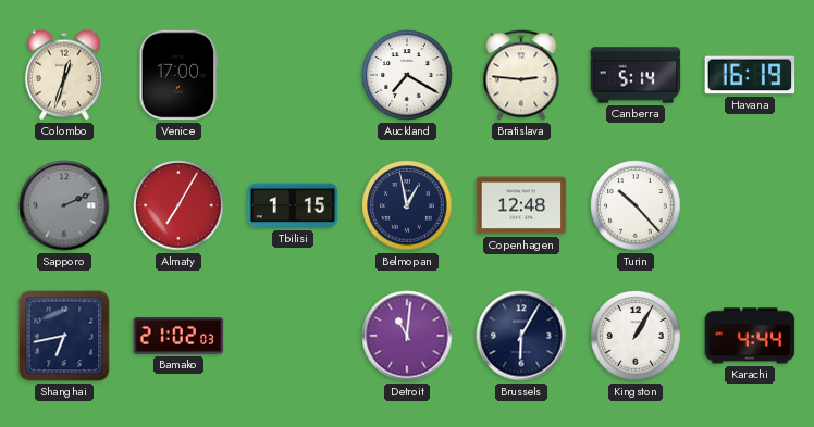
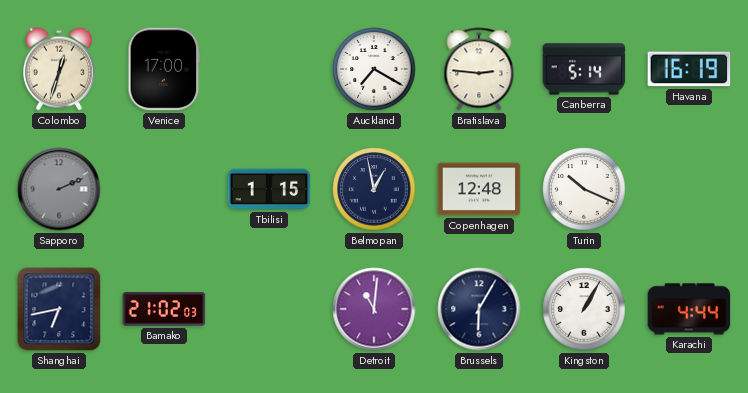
Almaty: 7:05 -> none (178, 205)
Turin: 10:23 -> 10:19 (584, 189)
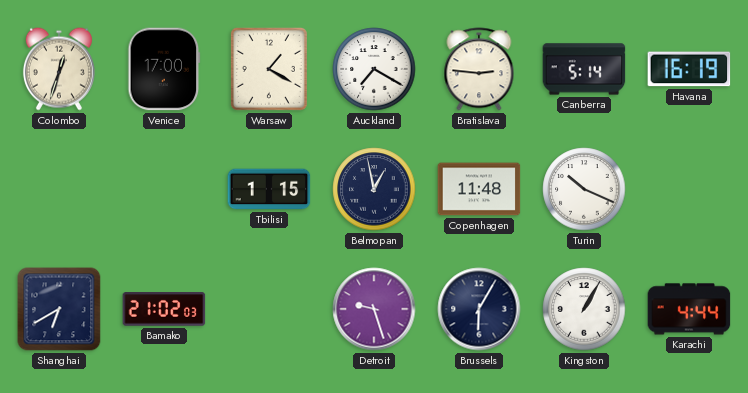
Warsaw: none -> 1:20 (269, 69)
Sapporo: 2:11 -> none (59, 189)
Copenhagen: 12:48 -> 11:48 (479, 189)
Shanghai: 6:43 -> 6:40 (59, 309)
Detroit: 11:01 -> 9:27 (374, 309)
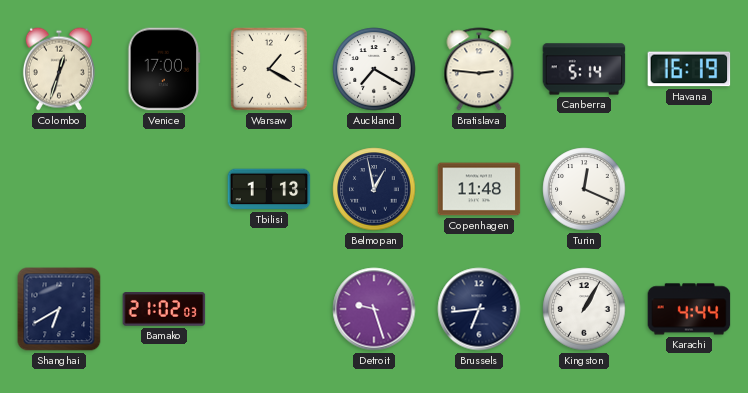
Tbilisi: 1:15 -> 1:13 (269, 189)
Turin: 10:19 -> 12:19 (584, 189)
Brussels: 6:05 -> 6:44 (479, 309)
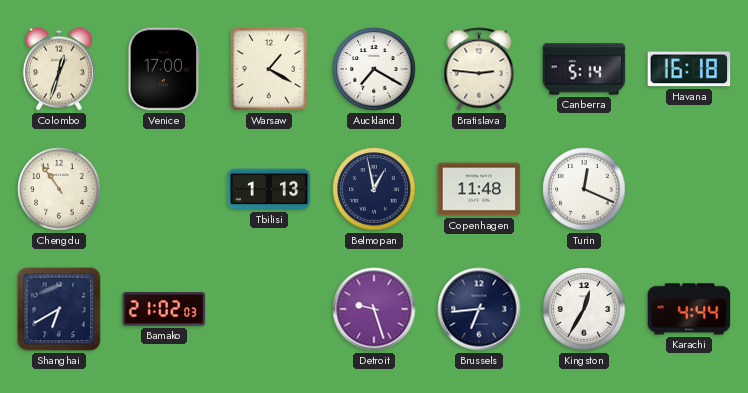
Havana: 16:19 -> 16:18 (689, 69)
Chengdu: none -> 10:54 (59, 189)
Kingston: 1:05 -> 12:35 (584, 309)
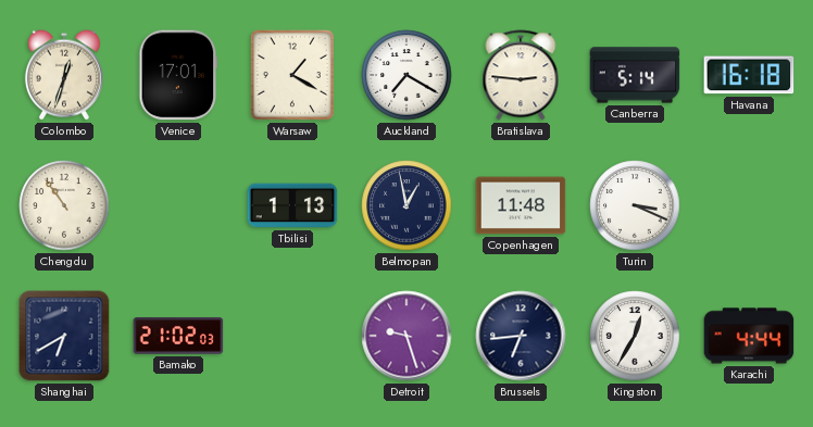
Venice: 17:00 -> 17:01 (178, 75)
Turin: 12:19 -> 3:19 (635, 205)
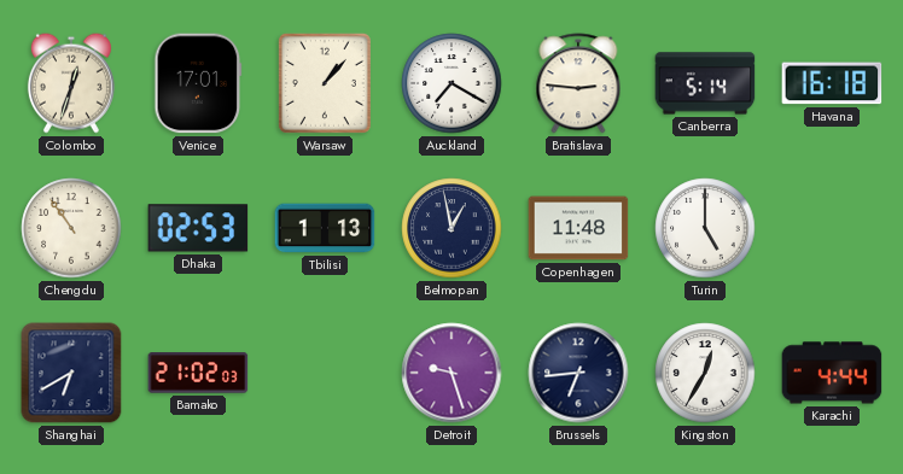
Warsaw: 1:20 -> 1:07 (325, 83)
Dhaka: none -> 02:53 (198, 228)
Turin: 3:19 -> 5:00 (705, 228)
